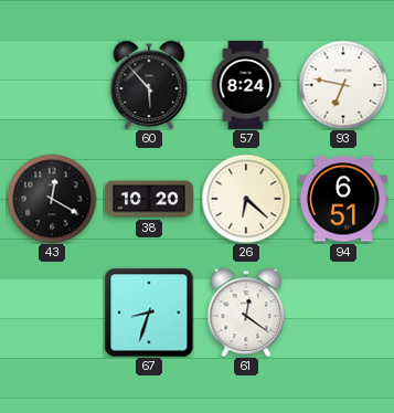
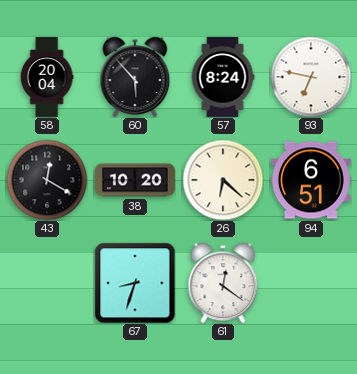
58: none -> 20:04 (47, 78)
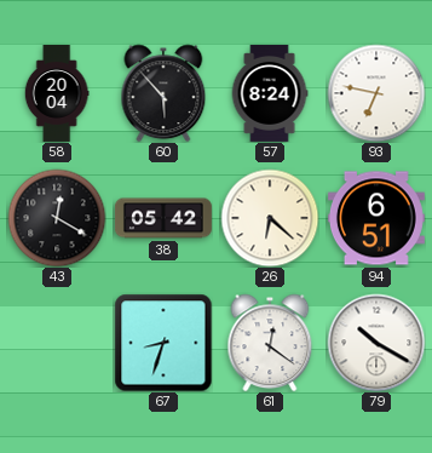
38: 10:20 -> 05:42 (163, 218)
79: none -> 10:20 (376, 343)
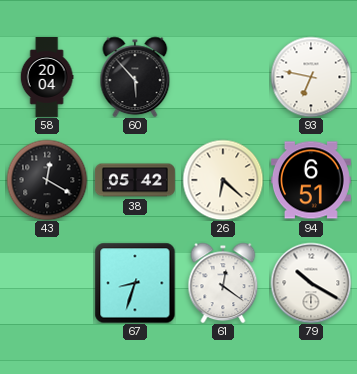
57: 8:24 -> none (270, 93)
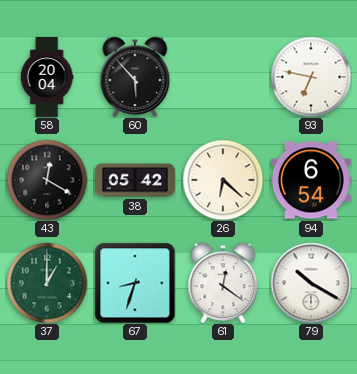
94: 6:51 -> 6:54 (311, 180)
37: none -> 1:00 (47, 283)
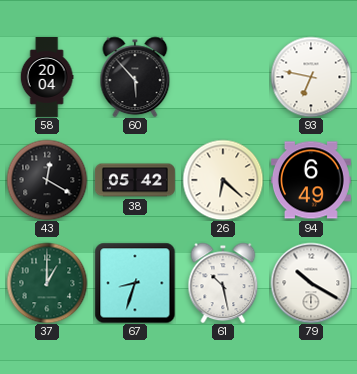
94: 6:54 -> 6:49 (311, 180)
61: 12:21 -> 10:28 (223, 283)
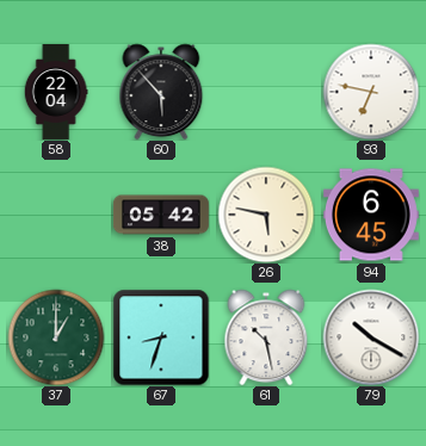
58: 20:04 -> 22:04 (56, 93)
43: 12:20 -> none (47, 180)
26: 6:22 -> 5:47 (266, 215)
94: 6:49 -> 6:45 (371, 215)
